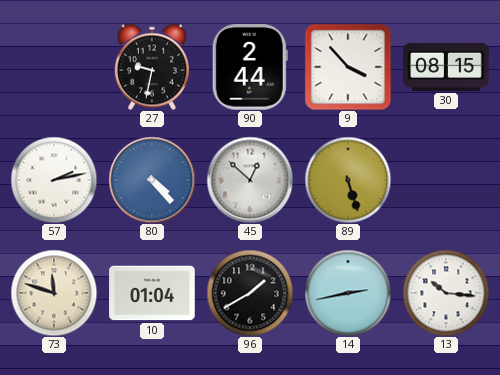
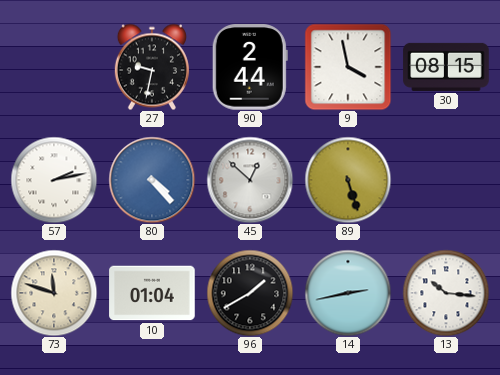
9: 3:53 -> 3:58 (348, 67)
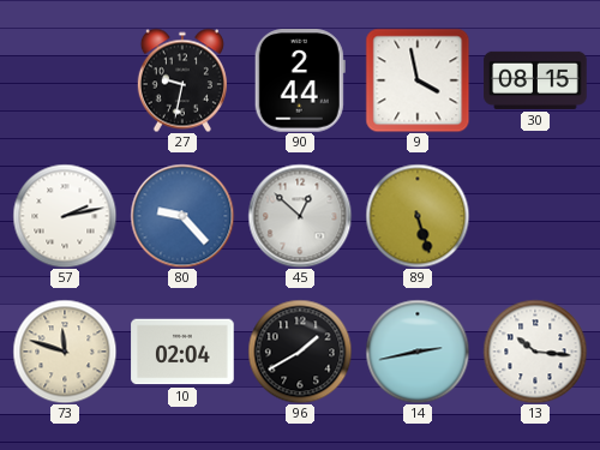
80: 4:23 -> 9:23 (182, 216)
10: 01:04 -> 02:04 (182, 352)
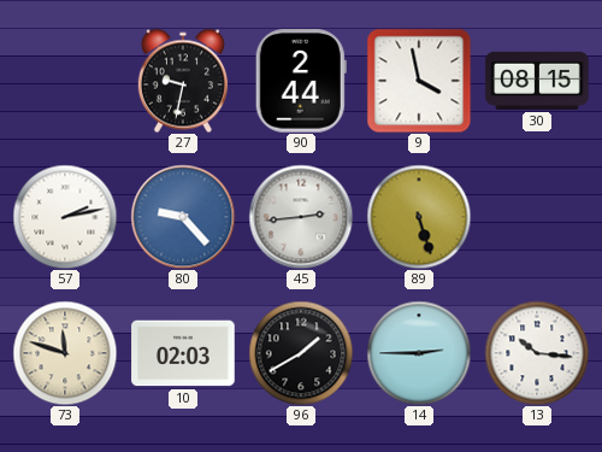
45: 12:52 -> 2:44 (301, 217)
10: 02:04 -> 02:03 (183, 353)
14: 2:43 -> 2:45 (419, 353)
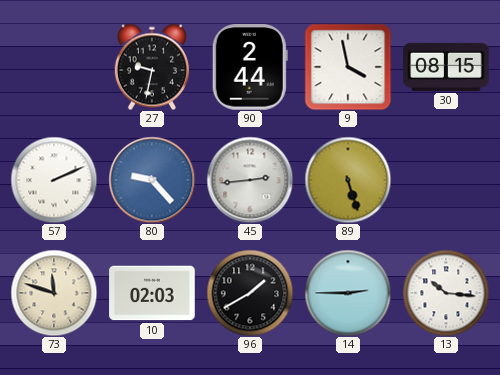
57: 2:13 -> 2:11 (54, 180)
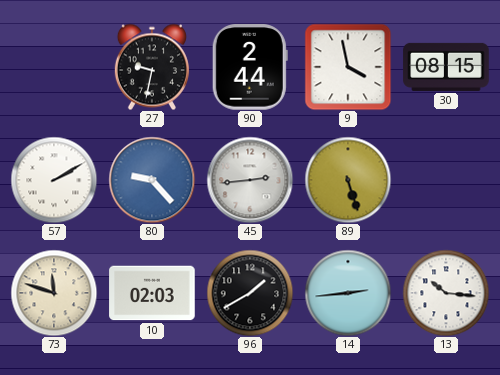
57: 2:11 -> 2:10 (54, 180)
14: 2:45 -> 2:44 (348, 293)
